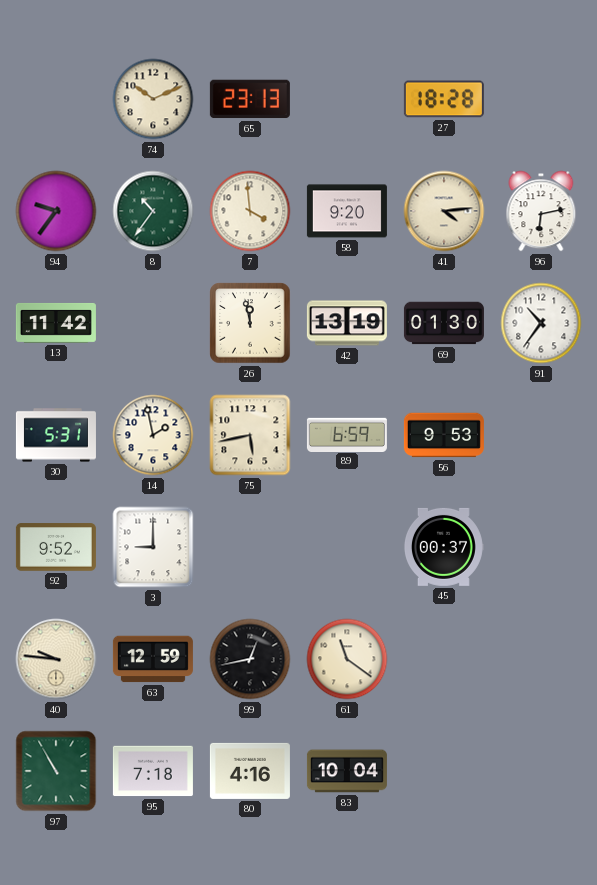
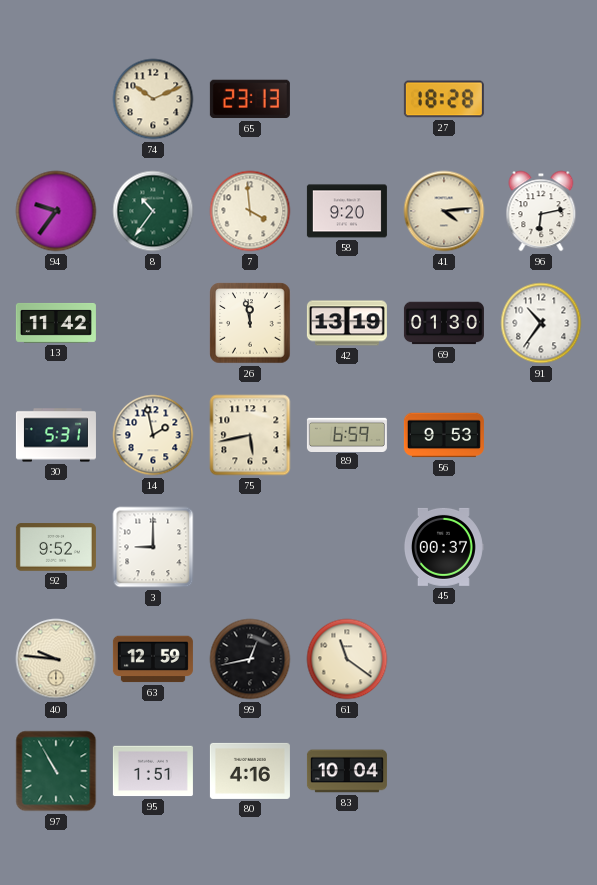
95: 7:18 -> 1:51 (153, 771)
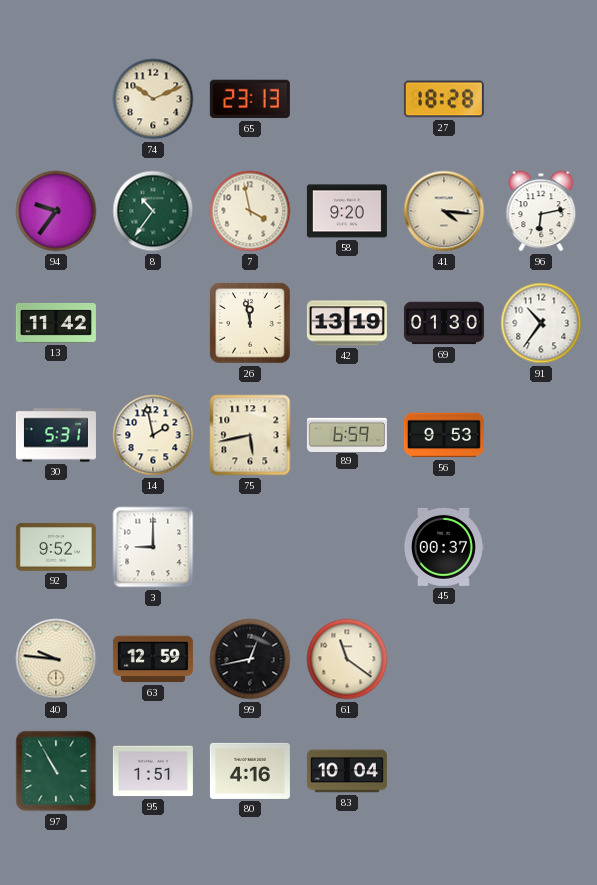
7: 3:59 -> 3:58 (250, 211)
41: 4:14 -> 4:16 (444, 211)
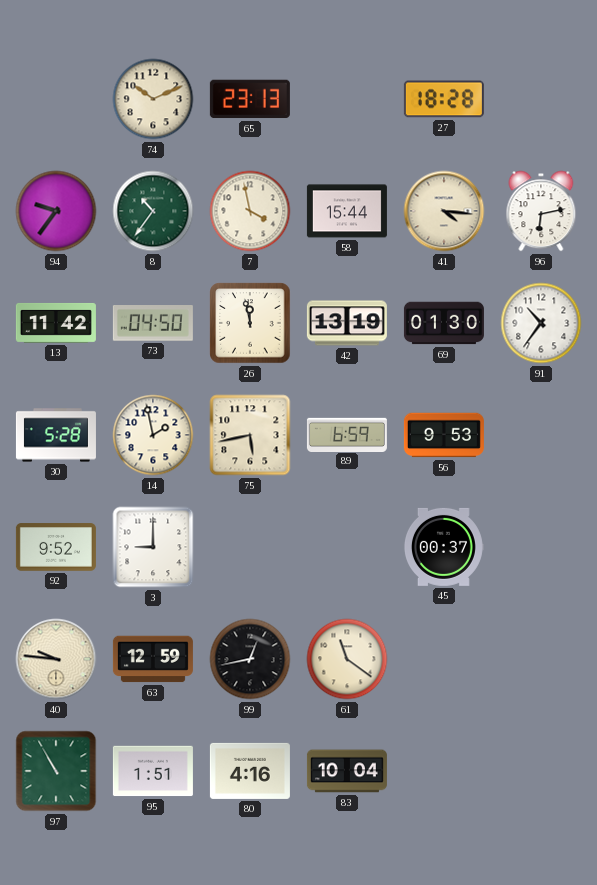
58: 9:20 -> 15:44 (347, 211)
73: none -> 04:50 (153, 324)
30: 5:31 -> 5:28 (56, 435)
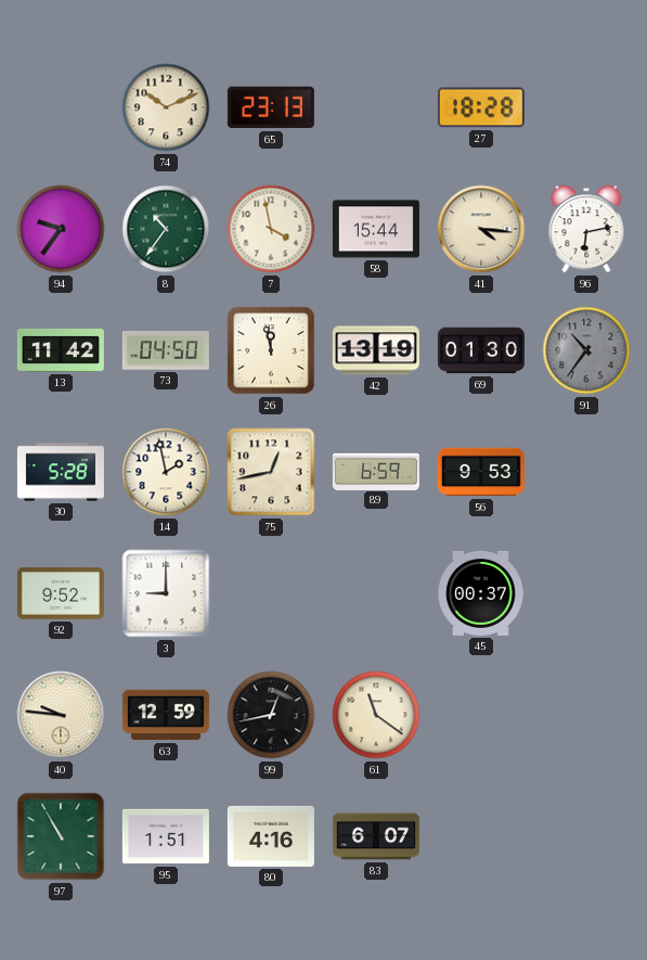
91 dial: white -> grey (586, 350)
75: 5:43 -> 12:43 (271, 472)
83: 10:04 -> 6:07 (376, 836)
